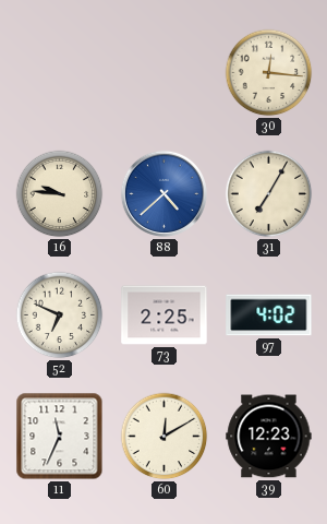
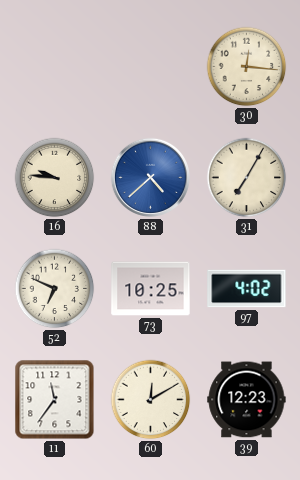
73: 2:25 -> 10:25 (151, 289)
11: 11:34 -> 11:36 (55, 400)
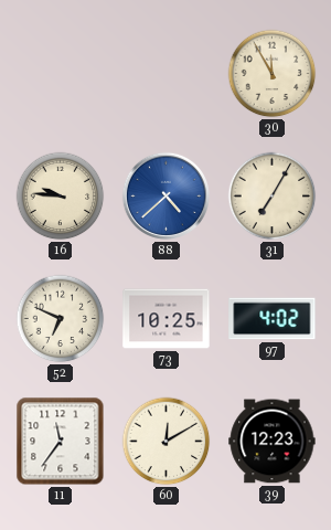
30: 12:16 -> 11:55 (273, 74)
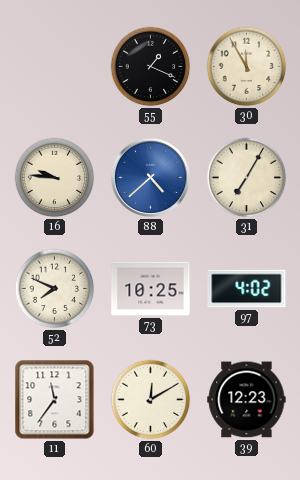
55: none -> 1:19 (151, 67)
52: 6:49 -> 7:49 (55, 289)
